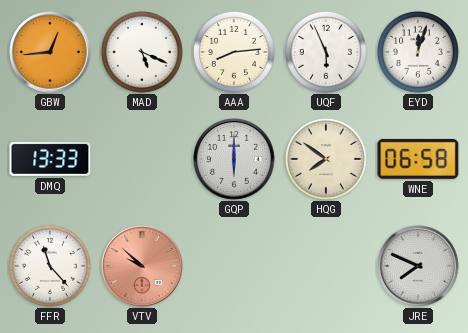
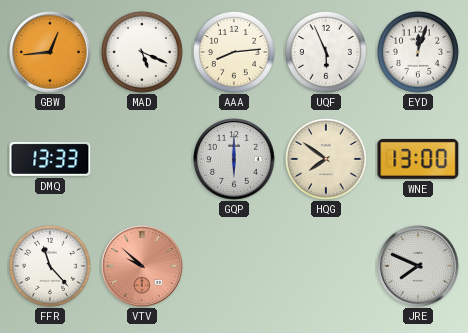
WNE: 06:58 -> 13:00 (418, 159)
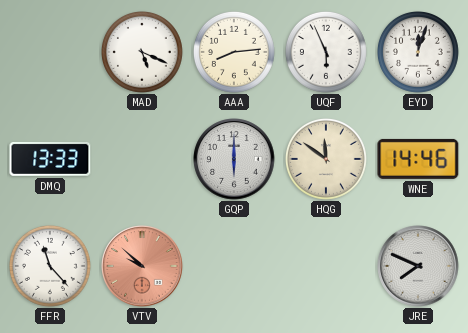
GBW: 12:44 -> none (50, 52)
HQG: 7:51 -> 11:51 (326, 159)
WNE: 13:00 -> 14:46 (418, 159)
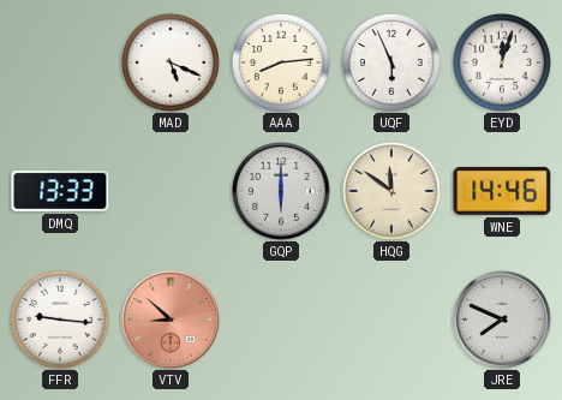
FFR: 11:23 -> 9:16 (60, 320)
VTV: 9:52 -> 8:52 (171, 320)
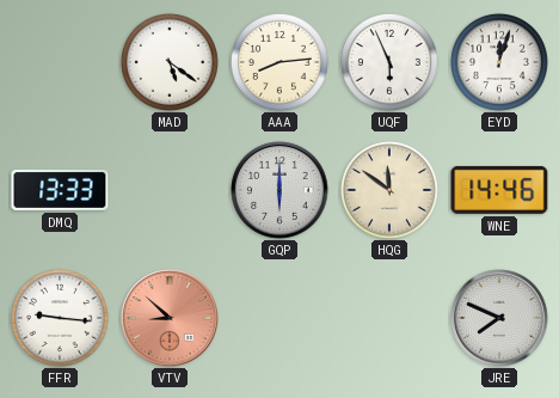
MAD: 5:19 -> 5:21 (170, 62)
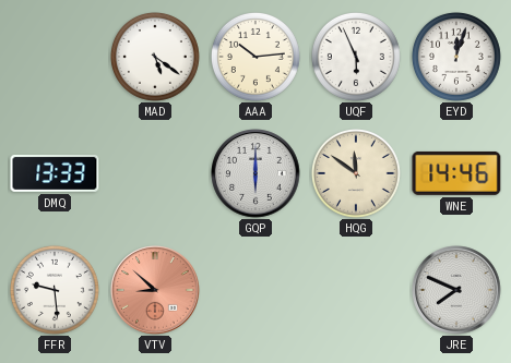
AAA: 8:14 -> 10:14 (255, 57)
FFR: 9:16 -> 9:29 (55, 290)
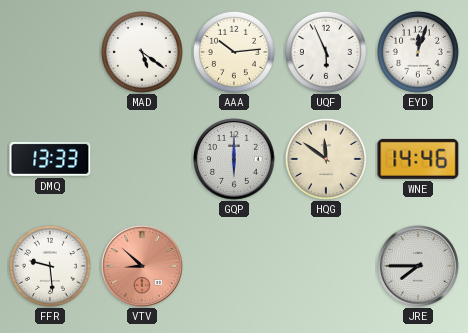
JRE: 7:49 -> 7:45 (418, 266)
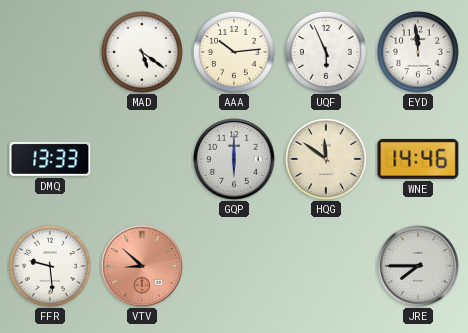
EYD: 12:03 -> 11:59 (418, 52)
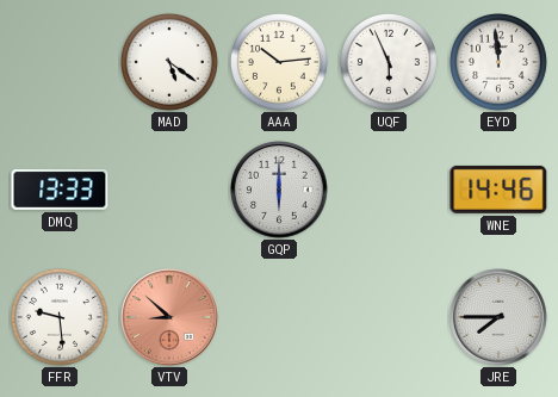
HQG: 11:51 -> none (326, 159)
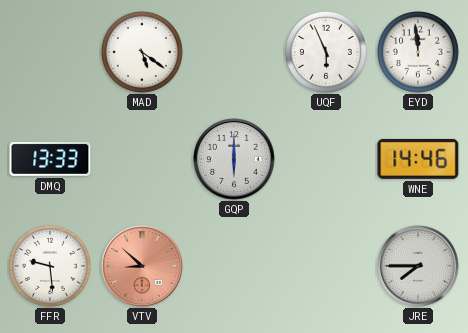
AAA: 10:14 -> none (279, 62)
